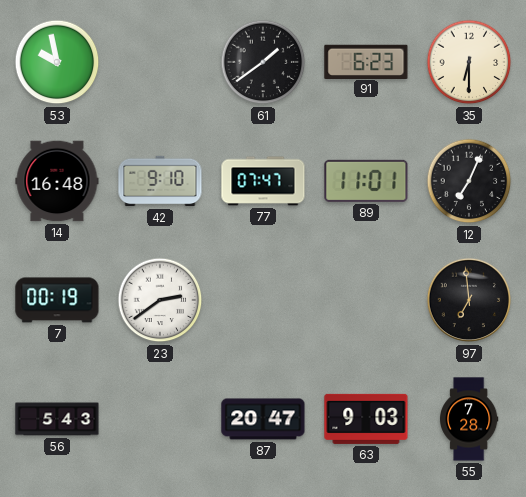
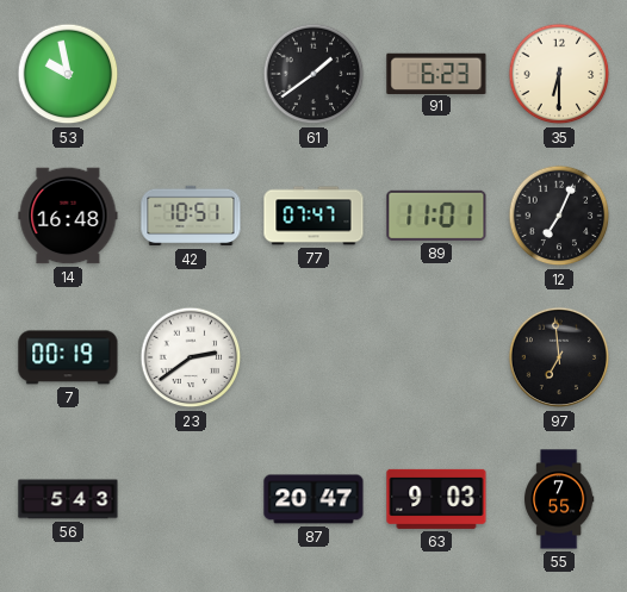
42: 9:10 -> 10:51 (191, 216)
55: 7:28 -> 7:55 (560, 499)
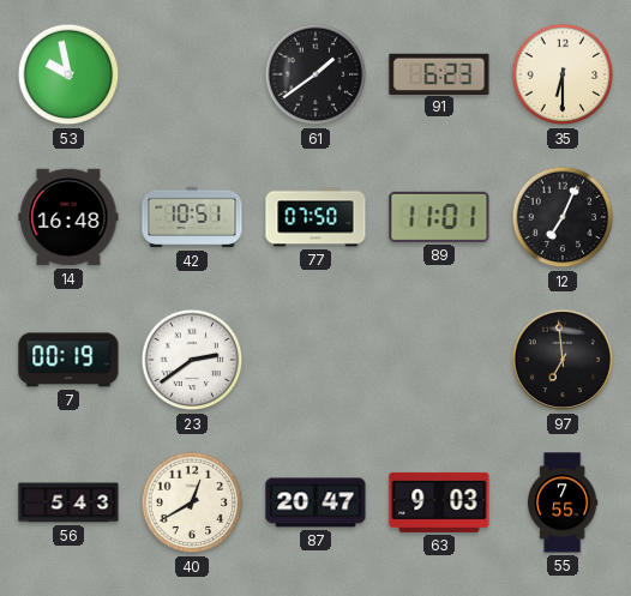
77: 07:47 -> 07:50 (315, 217)
40: none -> 12:40 (192, 502)
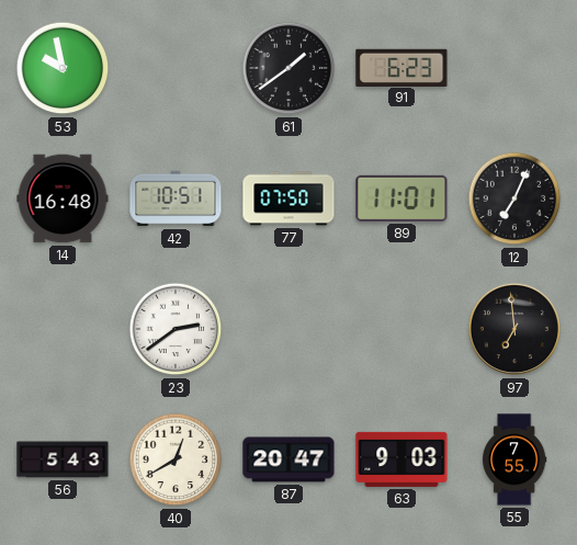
35: 6:30 -> none (563, 74)
7: 00:19 -> none (68, 360)
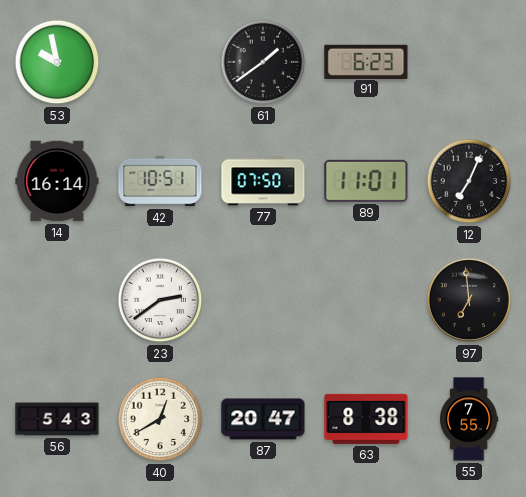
14: 16:48 -> 16:14 (57, 181)
63: 9:03 -> 8:38 (366, 419)
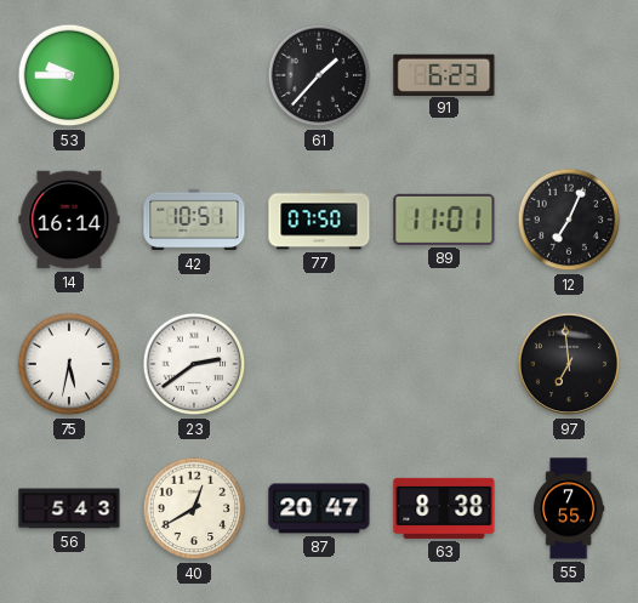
53: 9:58 -> 9:45 (69, 75)
61: 1:39 -> 1:37 (319, 75)
75: none -> 5:32 (69, 364)
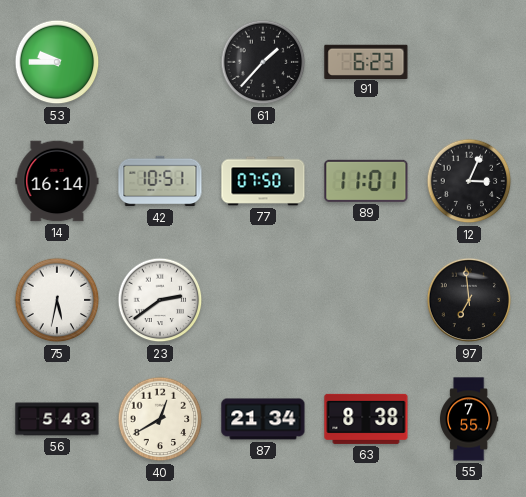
12: 7:04 -> 3:04 (469, 181)
87: 20:47 -> 21:34 (263, 419)
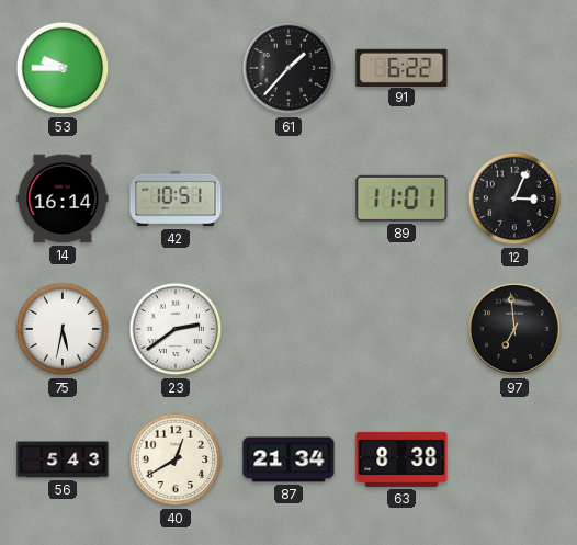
91: 6:23 -> 6:22 (401, 67)
77: 07:50 -> none (263, 181)
55: 7:55 -> none (470, 419)
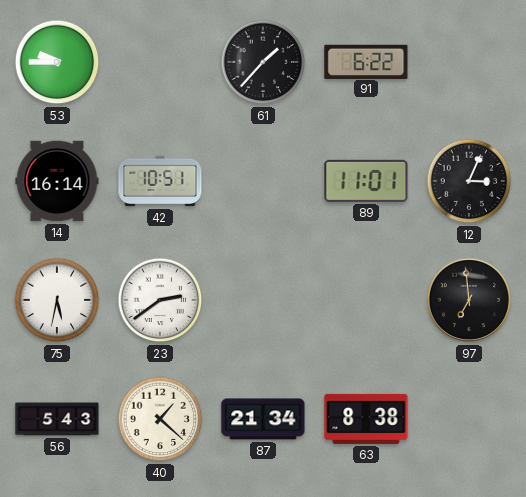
40: 12:40 -> 1:22 (160, 419)
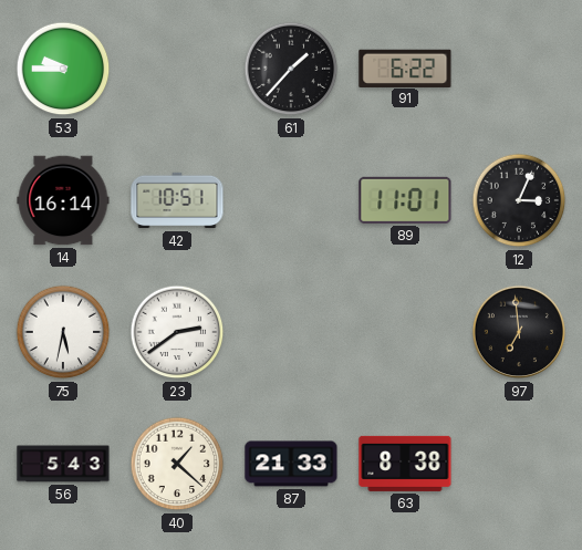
87: 21:34 -> 21:33 (291, 464)
